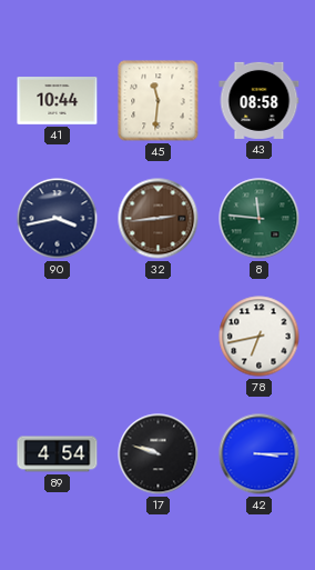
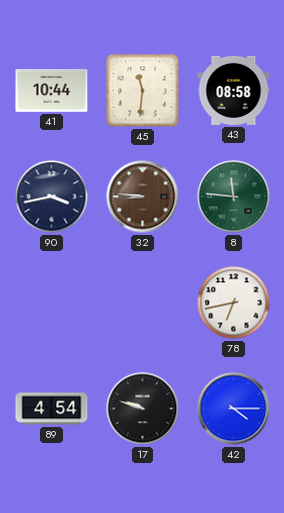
32: 2:44 -> 8:46 (143, 197)
42: 3:15 -> 4:15 (234, 409)
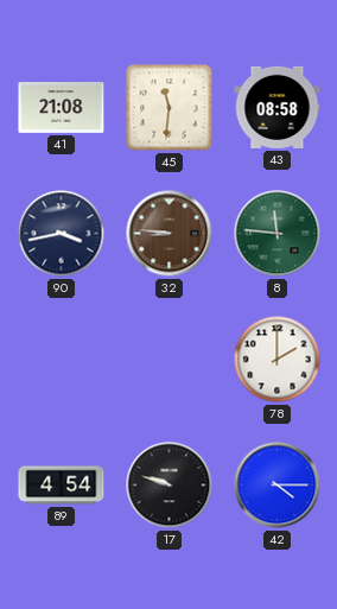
41: 10:44 -> 21:08 (62, 108)
78: 6:43 -> 2:00 (278, 360)
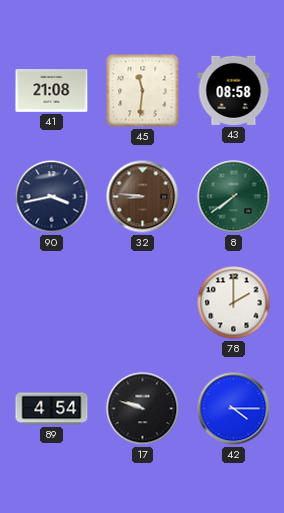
8: 11:46 -> 7:39 (234, 197)
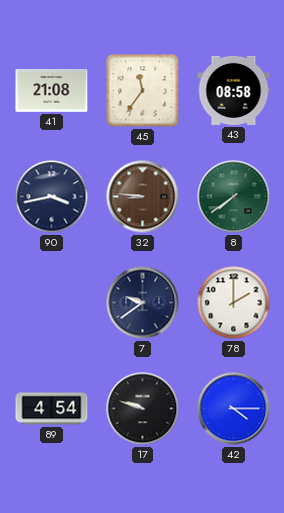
45: 11:31 -> 11:36 (143, 91)
7: none -> 9:39 (143, 303)
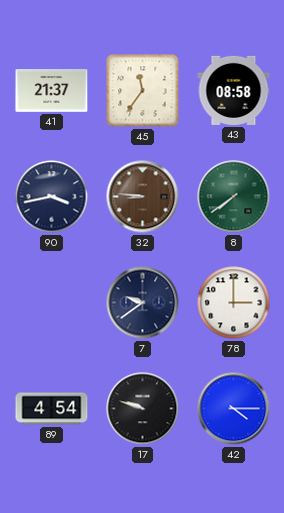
41: 21:08 -> 21:37 (52, 91)
78: 2:00 -> 3:00 (234, 303)
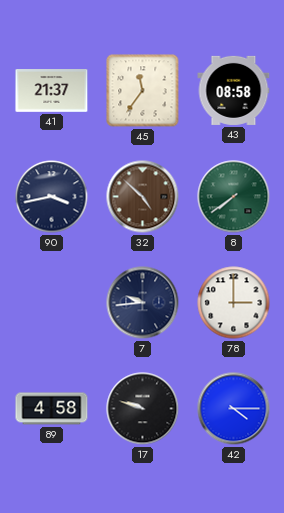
32: 8:46 -> 4:52 (143, 197)
7: 9:39 -> 9:44 (143, 303)
89: 4:54 -> 4:58 (52, 409)
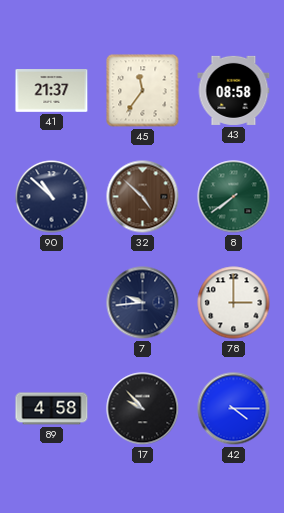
90: 3:43 -> 10:52 (52, 197)
17: 9:48 -> 9:53 (143, 409)
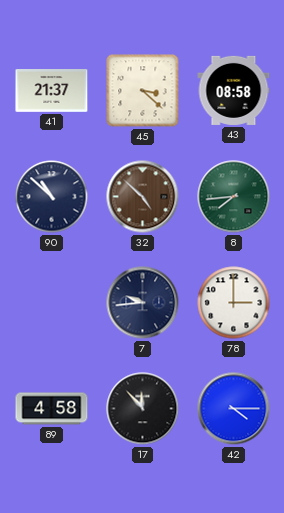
45: 11:36 -> 3:22 (143, 91)
8: 7:39 -> 7:44 (234, 197)
17: 9:53 -> 11:53 (143, 409)
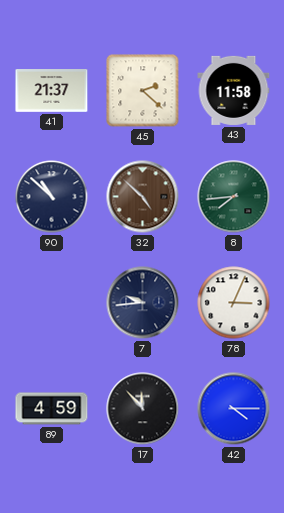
45: 3:22 -> 2:22 (143, 91)
43: 08:58 -> 11:58 (234, 90)
78: 3:00 -> 3:04 (234, 303)
89: 4:58 -> 4:59 (52, 409)
